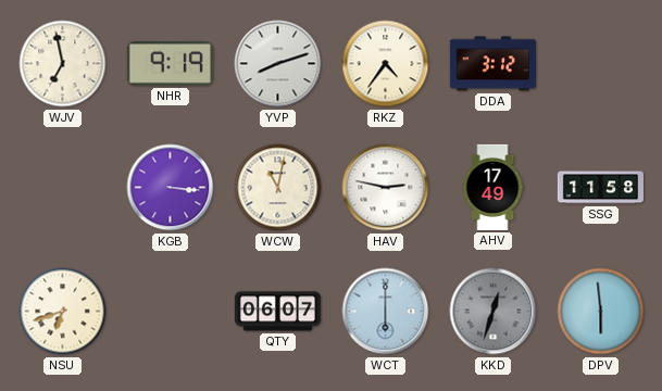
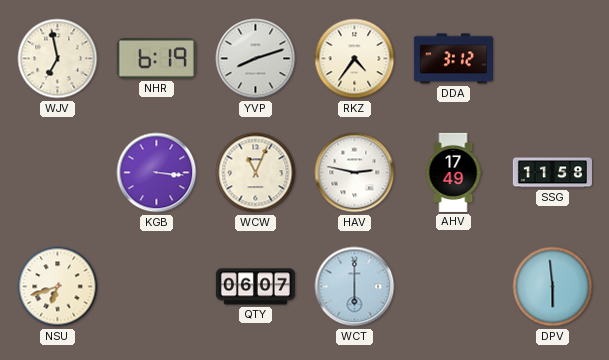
NHR: 9:19 -> 6:19 (156, 59)
WCW: 11:02 -> 11:04 (256, 173)
KKD: 12:33 -> none (494, 312)
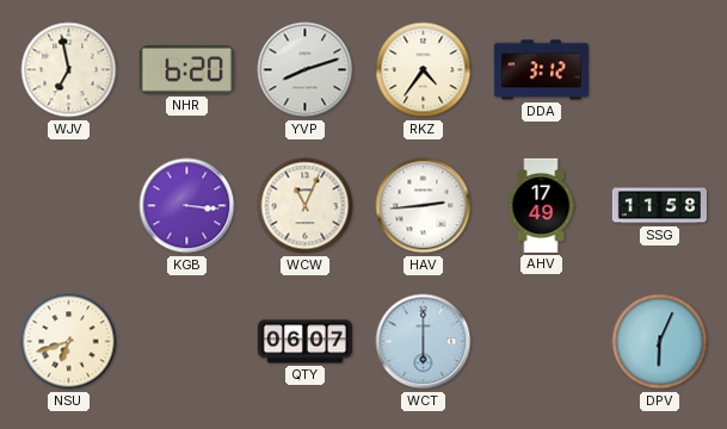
NHR: 6:19 -> 6:20 (186, 70)
HAV: 2:47 -> 2:44 (424, 206)
DPV: 5:59 -> 6:04 (660, 342)
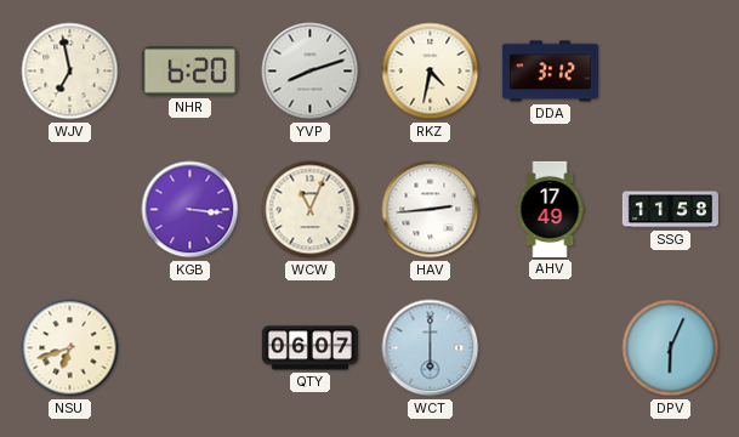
RKZ: 4:36 -> 4:32 (431, 72)
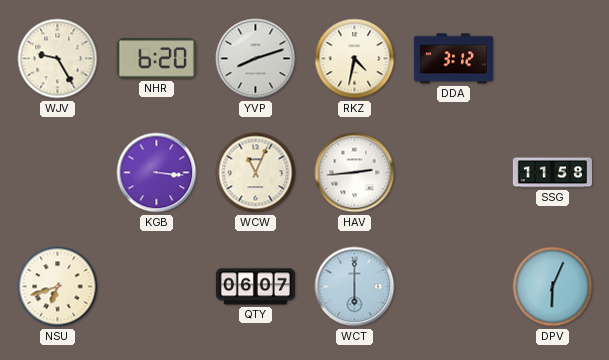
WJV: 6:58 -> 9:25 (58, 59)
AHV: 17:49 -> none (550, 209)
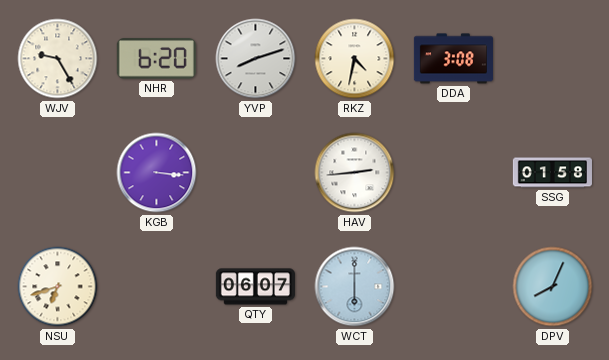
DDA: 3:12 -> 3:08 (453, 59)
WCW: 11:04 -> none (256, 173)
SSG: 11:58 -> 01:58 (552, 173)
DPV: 6:04 -> 8:04 (553, 287)
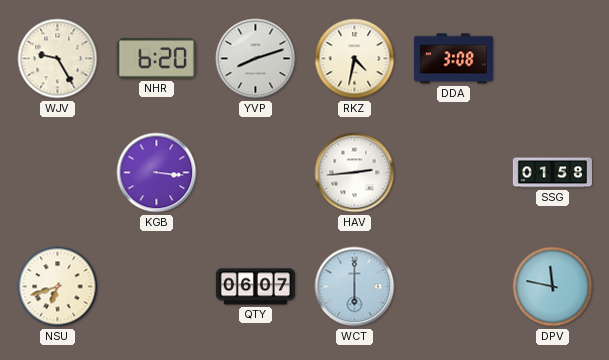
DPV: 8:04 -> 11:47 (553, 287)
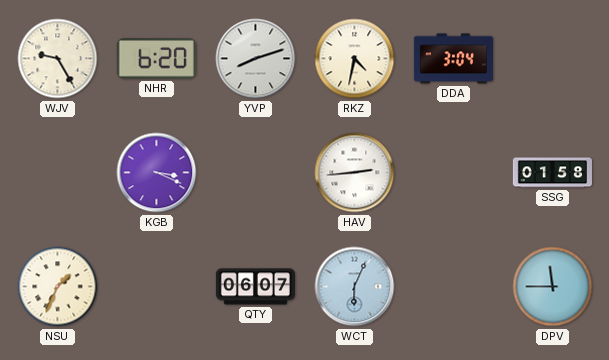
DDA: 3:08 -> 3:04 (453, 59)
KGB: 3:16 -> 3:19 (157, 173)
NSU: 6:42 -> 1:34 (58, 287)
WCT: 6:00 -> 6:04 (355, 287)
DPV: 11:47 -> 11:45 (553, 287)
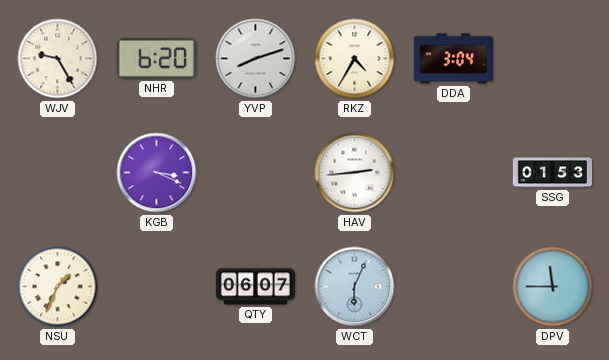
RKZ: 4:32 -> 4:35 (355, 59)
SSG: 01:58 -> 01:53 (552, 173)
